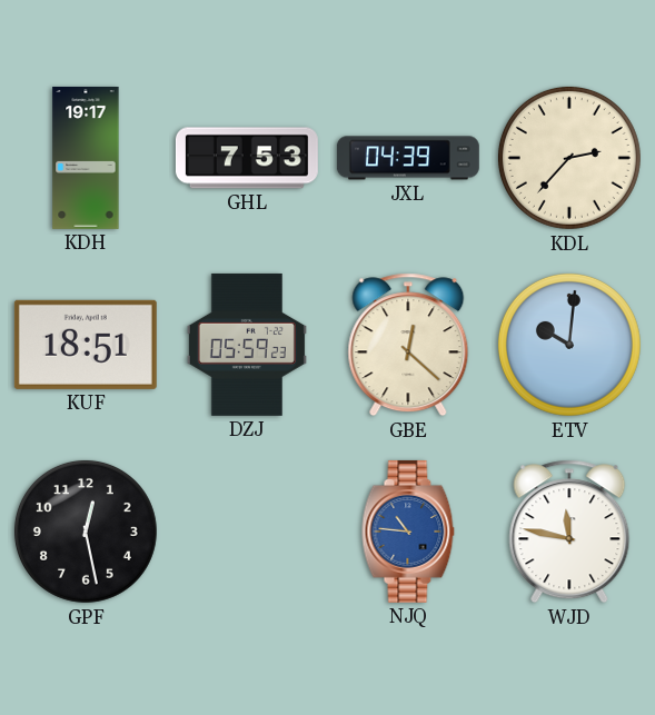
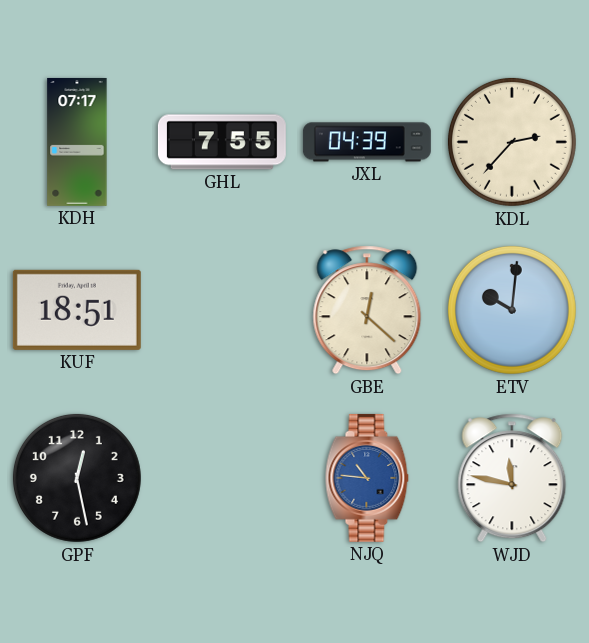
KDH: 19:17 -> 07:17 (77, 142)
GHL: 7:53 -> 7:55 (222, 142)
DZJ: 05:59 -> none (247, 345)
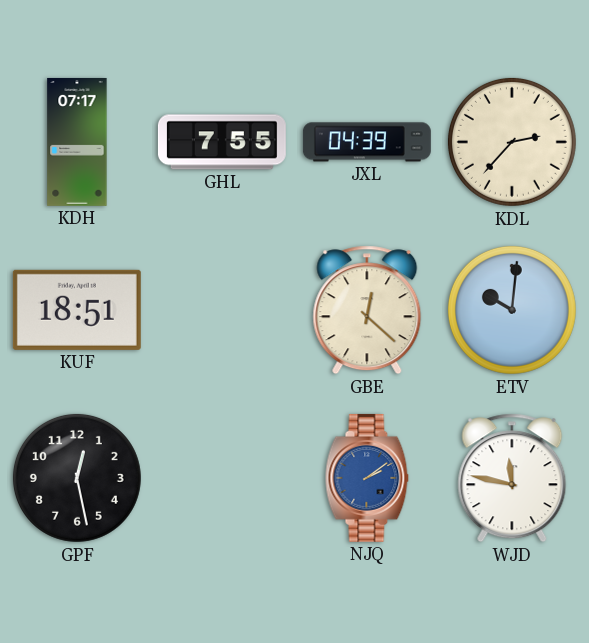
NJQ: 10:46 -> 2:09 (367, 478)
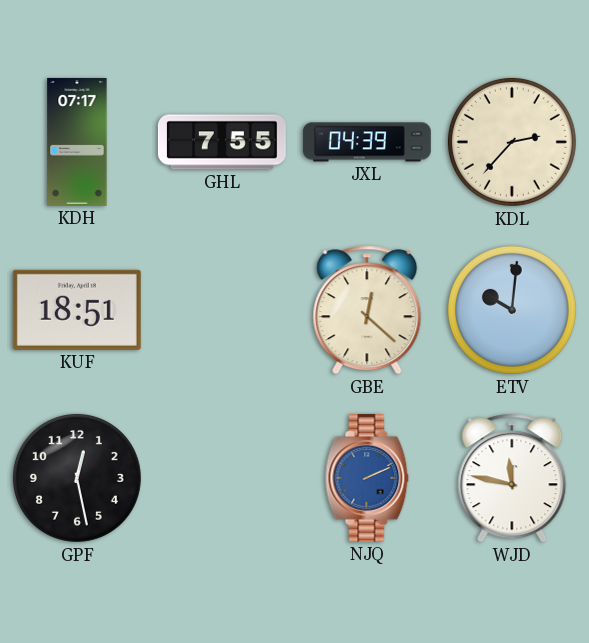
NJQ: 2:09 -> 2:11 (367, 478)
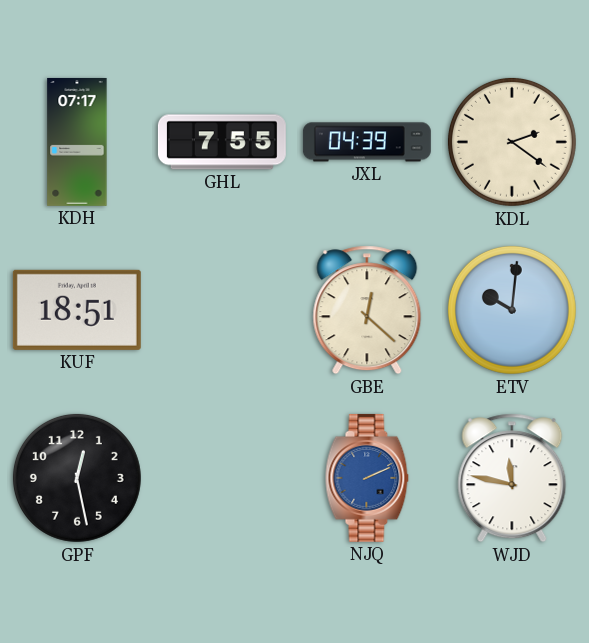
KDL: 2:37 -> 2:21 (512, 142)
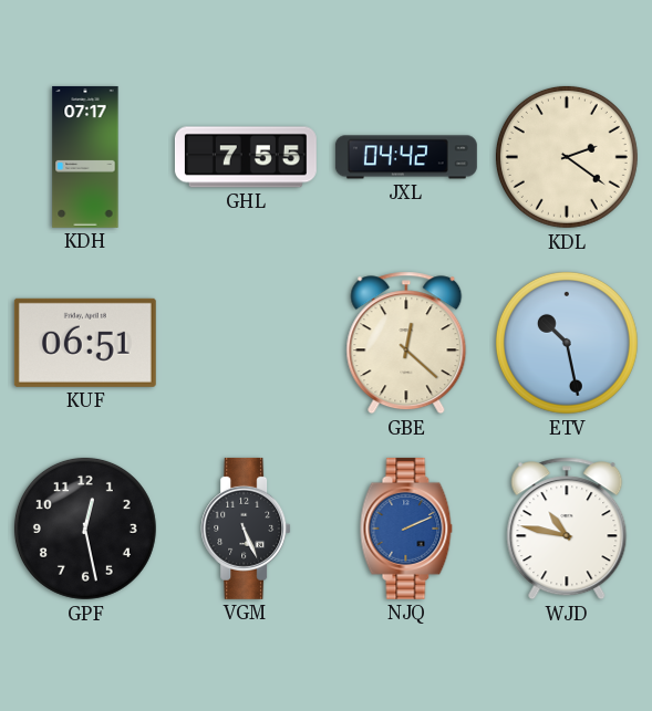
JXL: 04:39 -> 04:42 (406, 157)
KUF: 18:51 -> 06:51 (85, 343)
ETV: 10:01 -> 10:28 (567, 343)
VGM: none -> 5:26 (246, 529)
WJD: 11:47 -> 10:47 (567, 529)
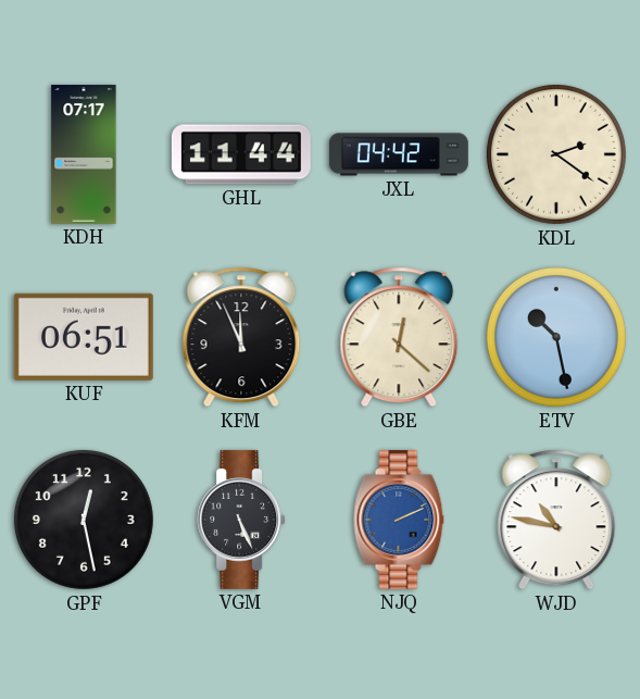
GHL: 7:55 -> 11:44 (241, 154)
KFM: none -> 11:56 (241, 337)
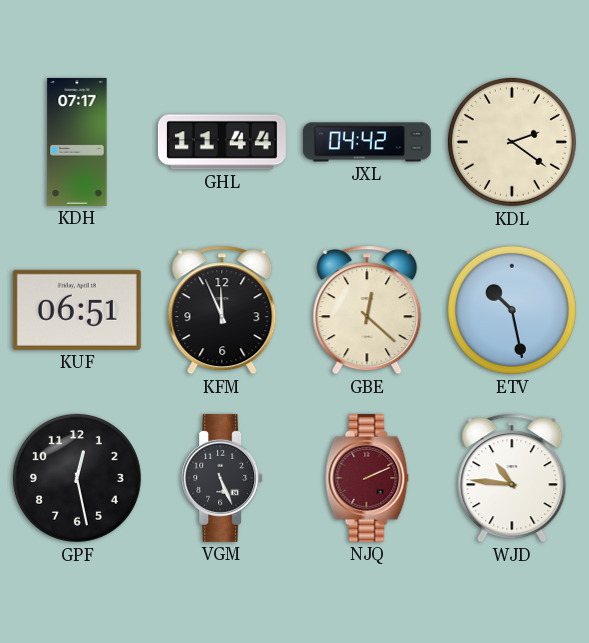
NJQ dial: blue -> burgundy (367, 478)
WJD: 10:47 -> 10:46 (512, 478)
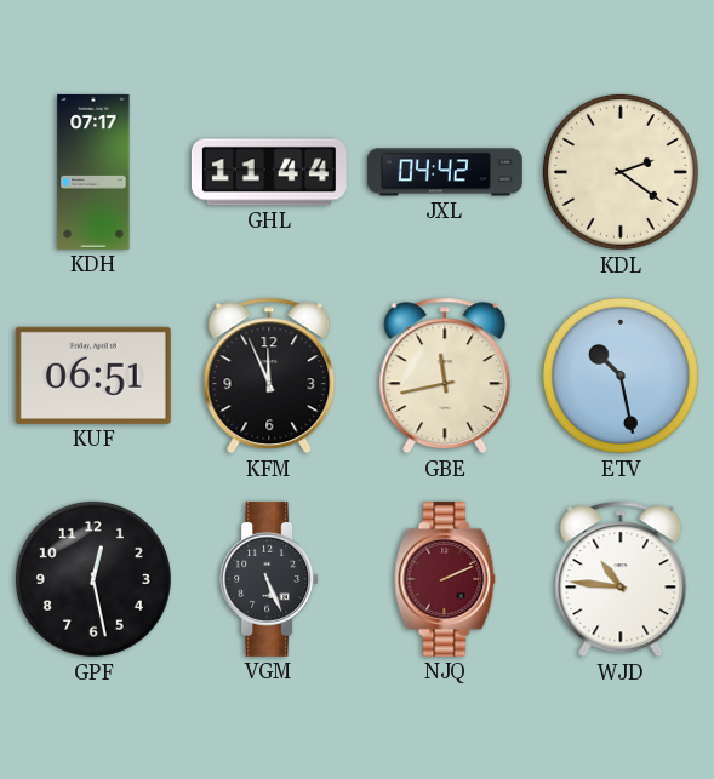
GBE: 12:22 -> 11:43 (445, 376)
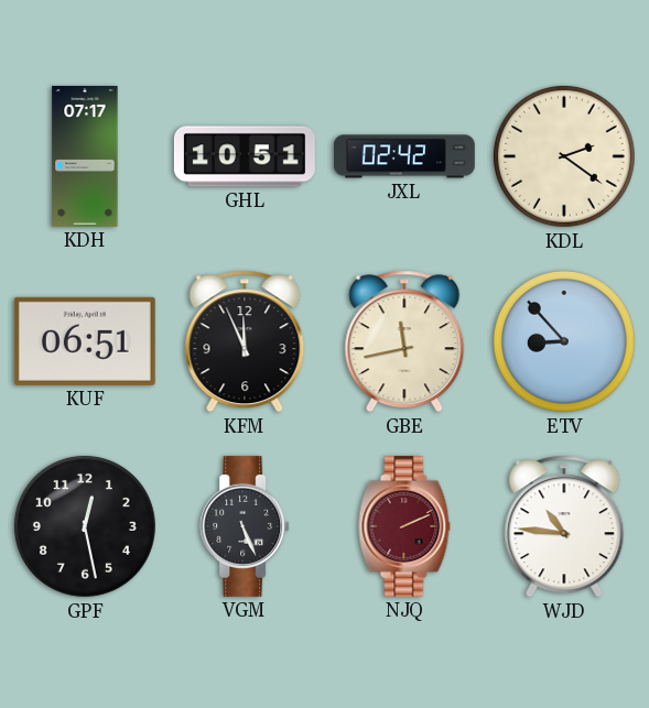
GHL: 11:44 -> 10:51 (245, 156)
JXL: 04:42 -> 02:42 (404, 156)
ETV: 10:28 -> 8:53 (564, 341)
